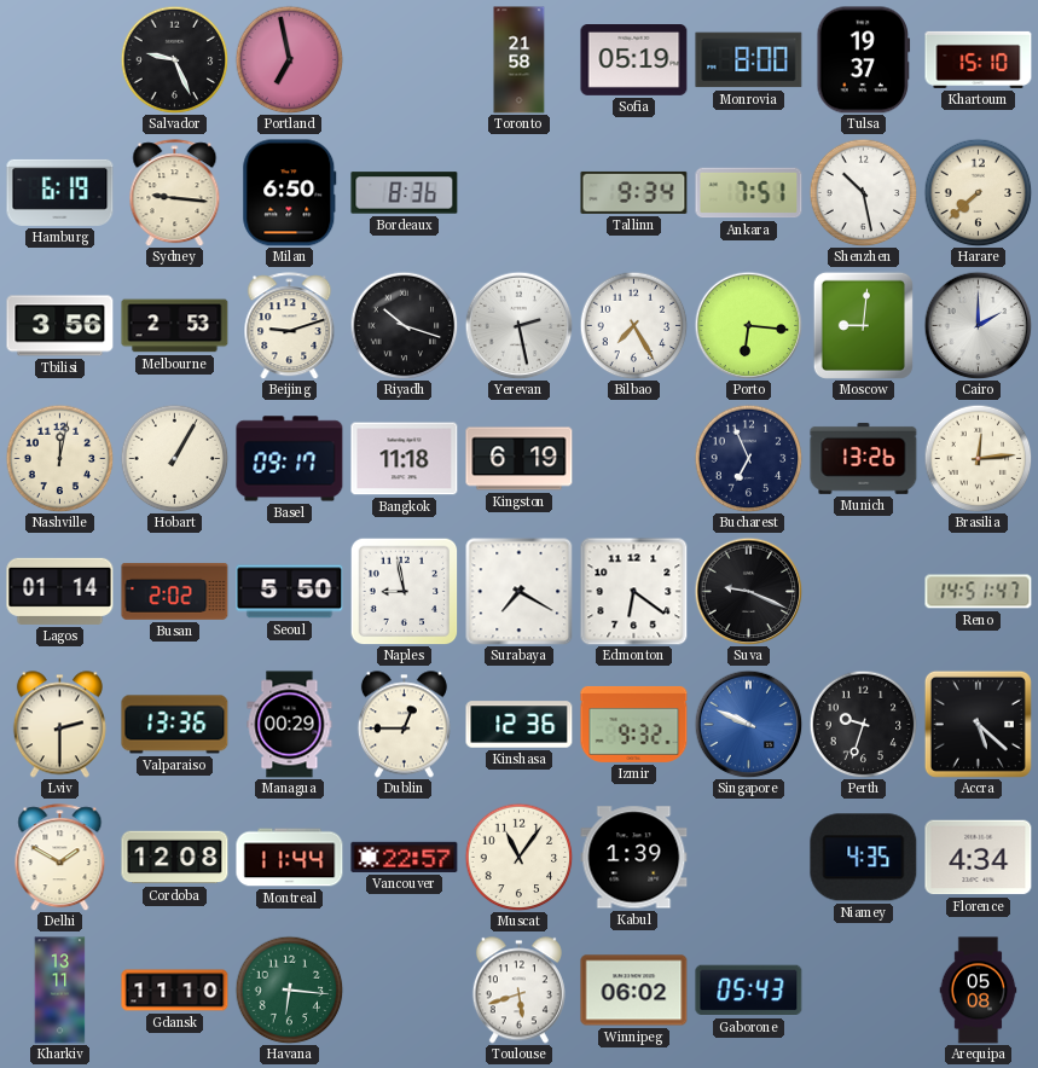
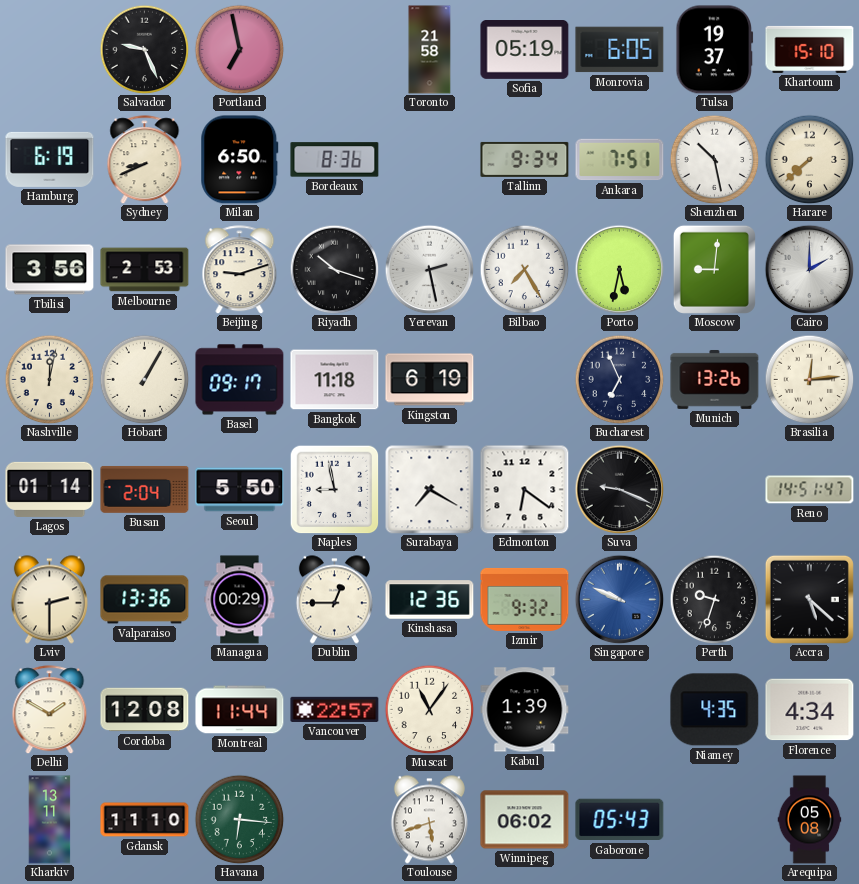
Monrovia: 8:00 -> 6:05 (620, 50)
Sydney: 9:16 -> 8:41 (145, 160)
Porto: 6:16 -> 5:32 (619, 269)
Busan: 2:02 -> 2:04 (145, 490)
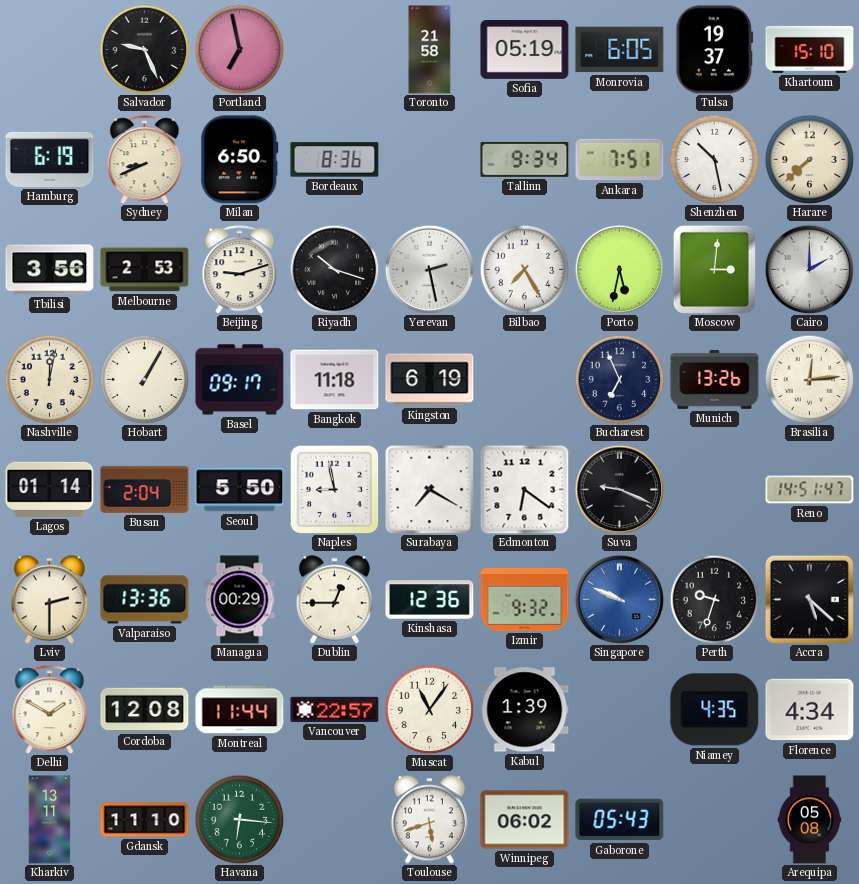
Moscow: 9:01 -> 3:01 (714, 269)
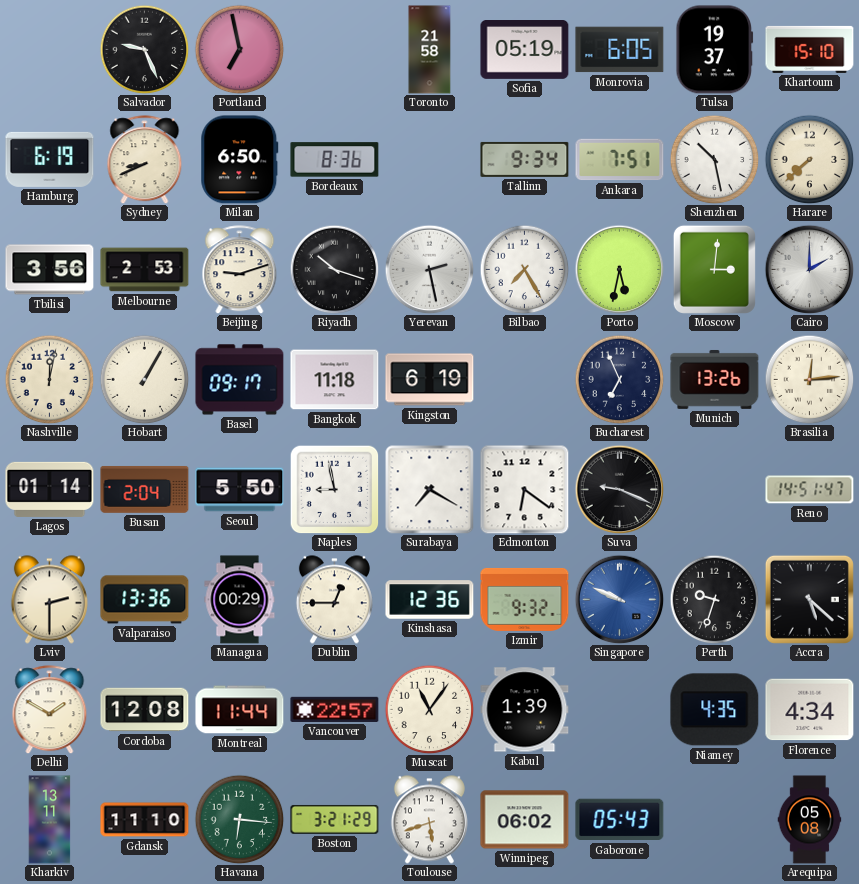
Boston: none -> 3:21 (335, 819)
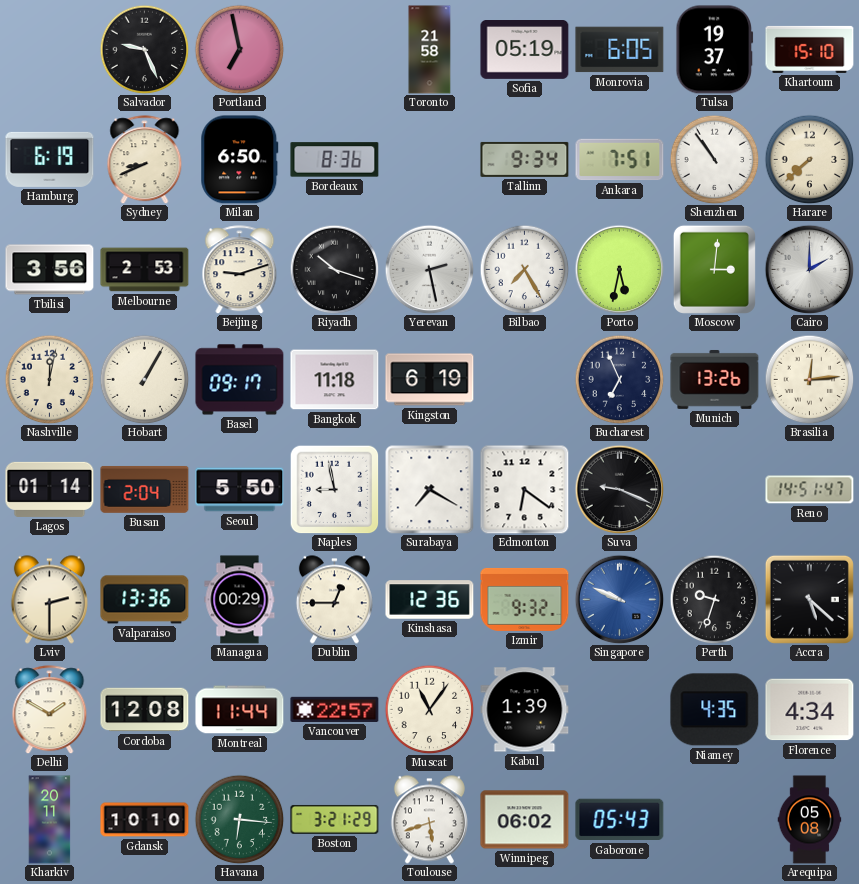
Shenzhen: 10:28 -> 10:54 (714, 159)
Kharkiv: 13:11 -> 20:11 (50, 820)
Gdansk: 11:10 -> 10:10 (145, 820)
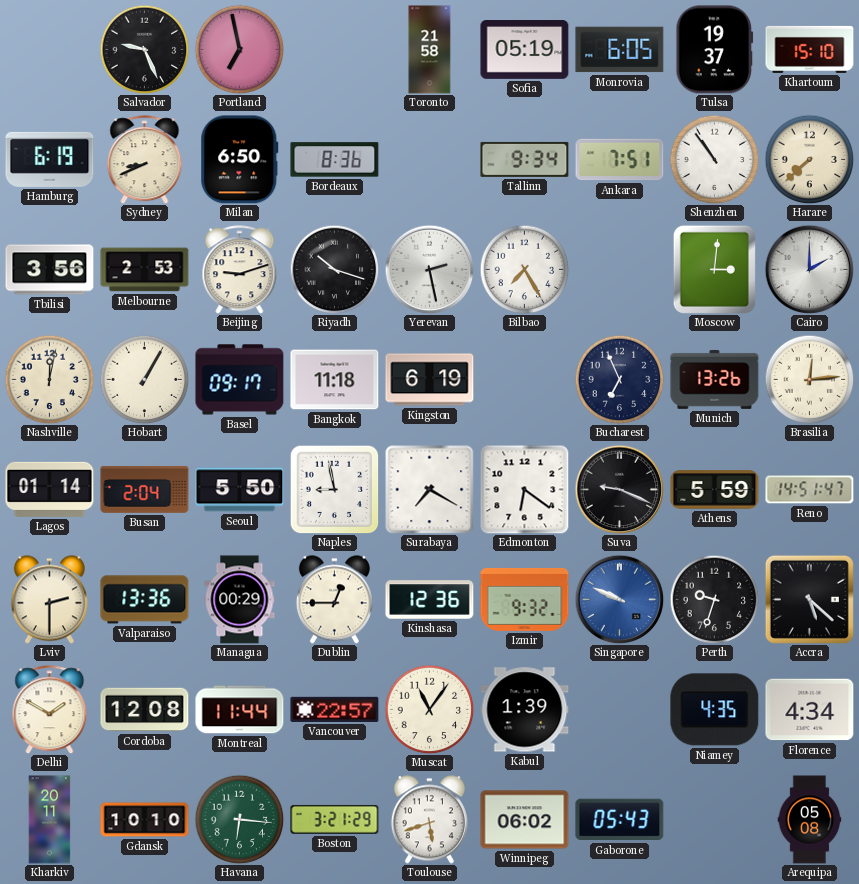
Porto: 5:32 -> none (619, 269)
Athens: none -> 5:59 (715, 490)
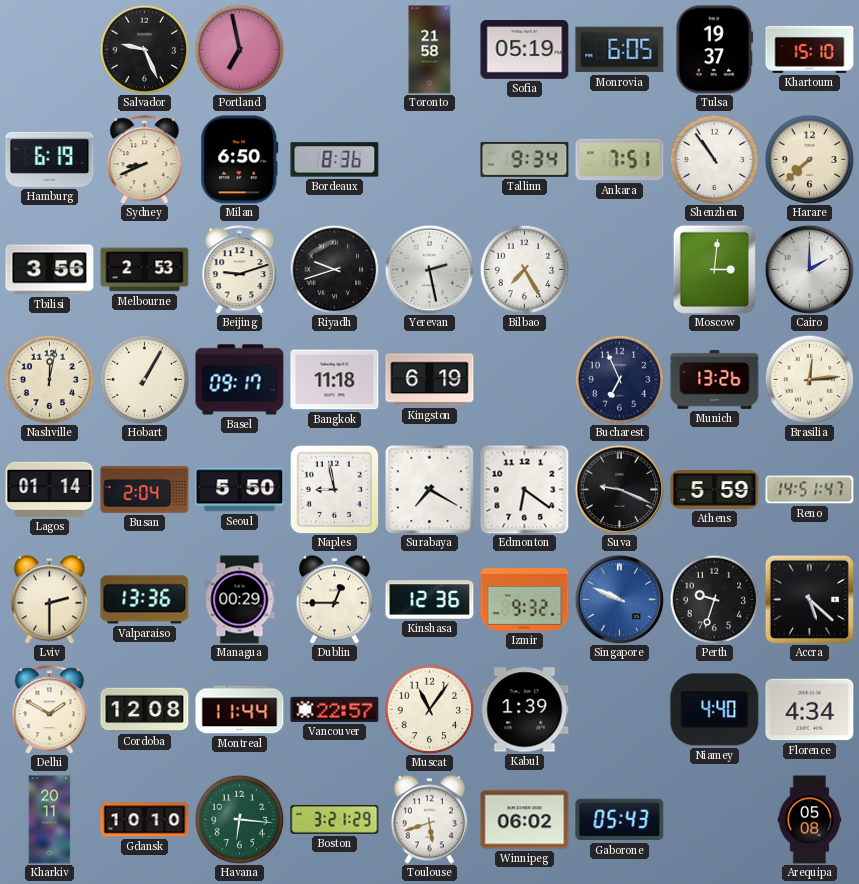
Riyadh: 10:18 -> 9:42 (334, 269)
Niamey: 4:35 -> 4:40 (715, 710)
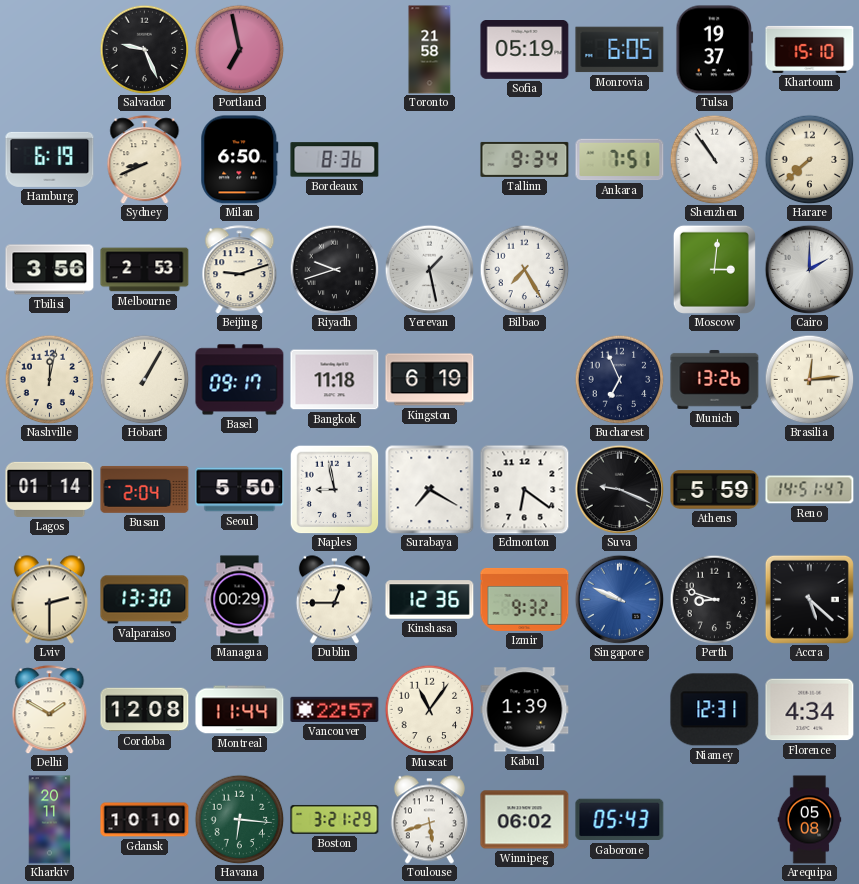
Yerevan: 2:28 -> 1:28 (429, 269)
Valparaiso: 13:36 -> 13:30 (145, 600)
Perth: 9:33 -> 8:48 (714, 599)
Niamey: 4:40 -> 12:31 (715, 710)
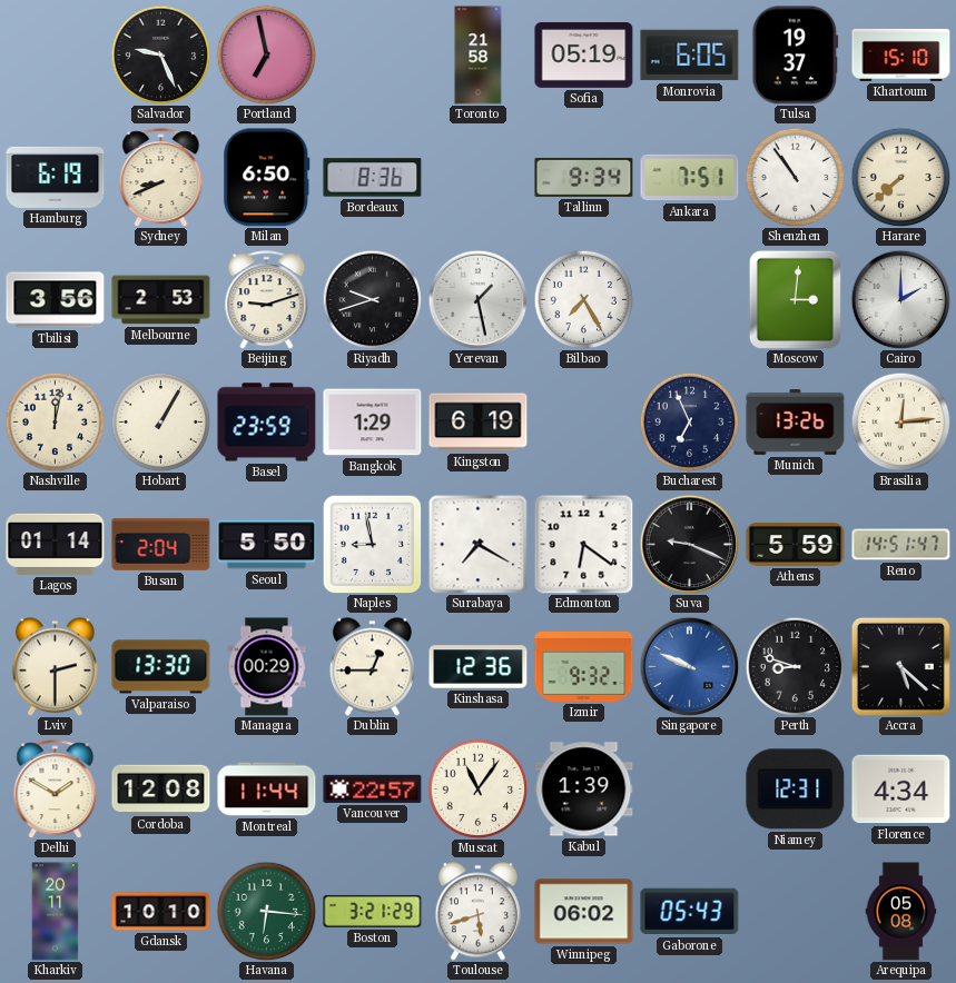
Basel: 09:17 -> 23:59 (267, 423)
Bangkok: 11:18 -> 1:29 (373, 423)
